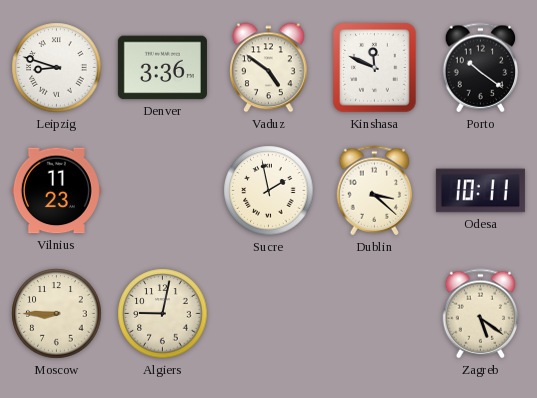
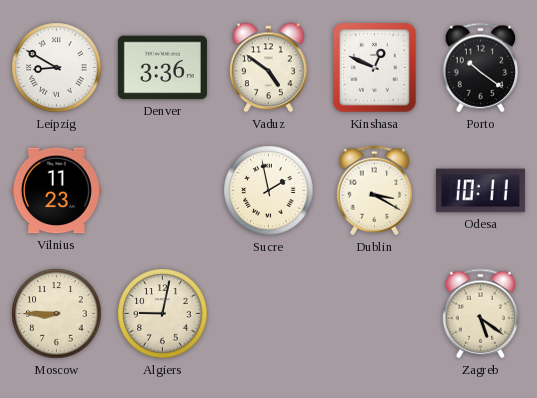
Leipzig: 8:48 -> 8:50 (57, 68)
Kinshasa: 11:49 -> 12:49 (375, 68)
Dublin: 3:22 -> 3:20 (375, 191)
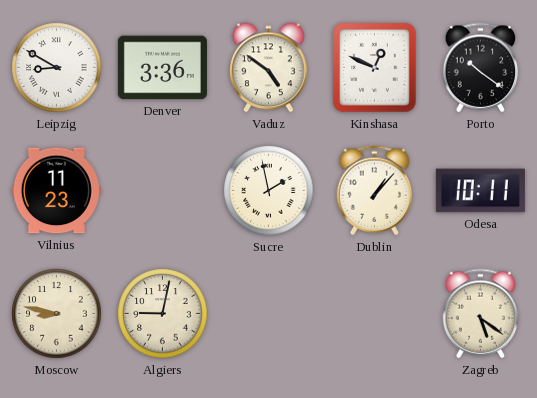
Dublin: 3:20 -> 1:07 (375, 191)
Moscow: 8:45 -> 8:47 (57, 314)
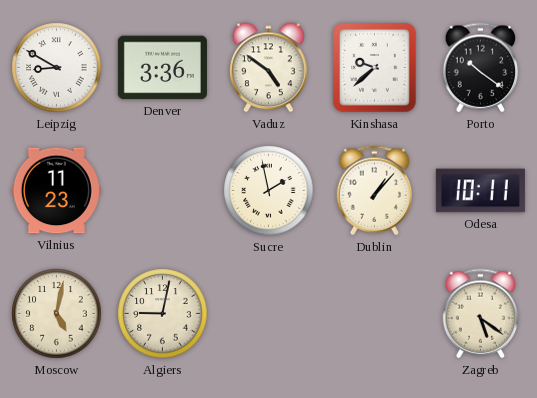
Kinshasa: 12:49 -> 9:38 (375, 68)
Moscow: 8:47 -> 5:02 (57, 314)
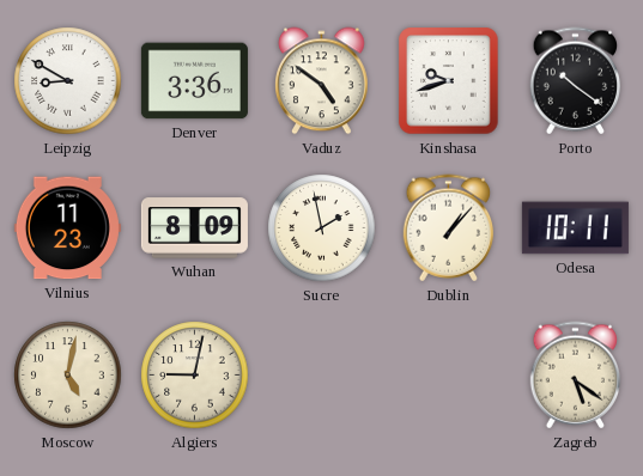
Kinshasa: 9:38 -> 9:42 (449, 81)
Wuhan: none -> 8:09 (194, 228)
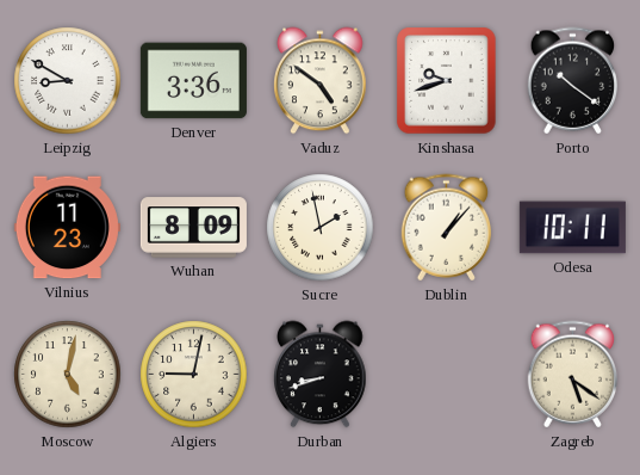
Durban: none -> 8:42 (321, 375)
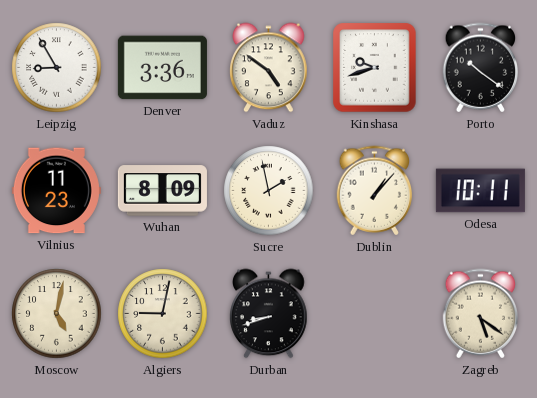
Leipzig: 8:50 -> 8:55 (57, 68)
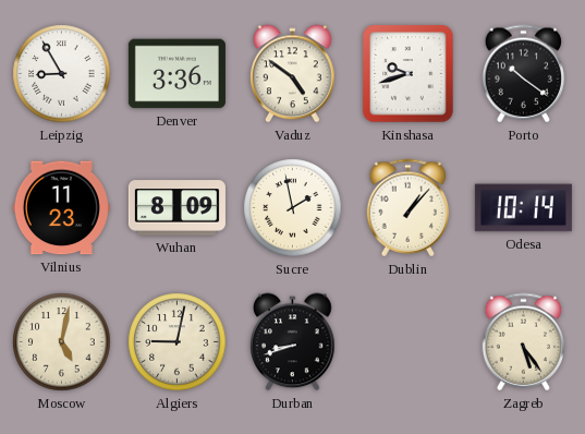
Odesa: 10:11 -> 10:14 (523, 208)
Zagreb: 5:21 -> 5:24 (524, 342)
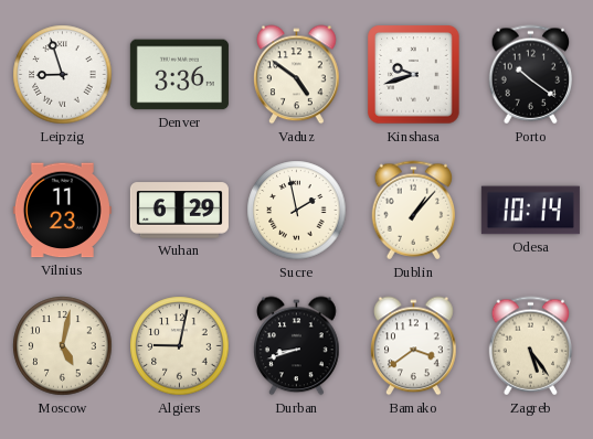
Leipzig: 8:55 -> 8:57 (63, 75)
Wuhan: 8:09 -> 6:29 (179, 211)
Bamako: none -> 3:39 (414, 346)
